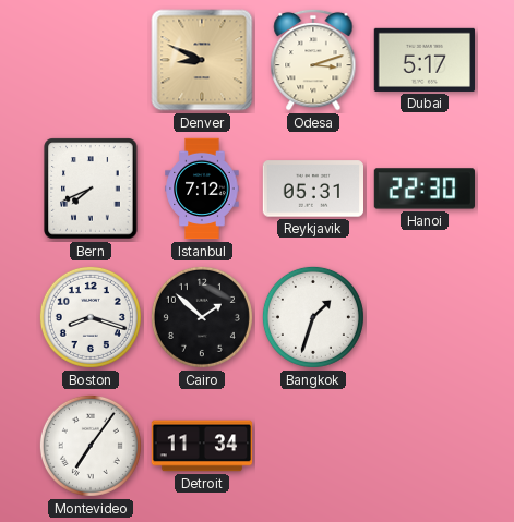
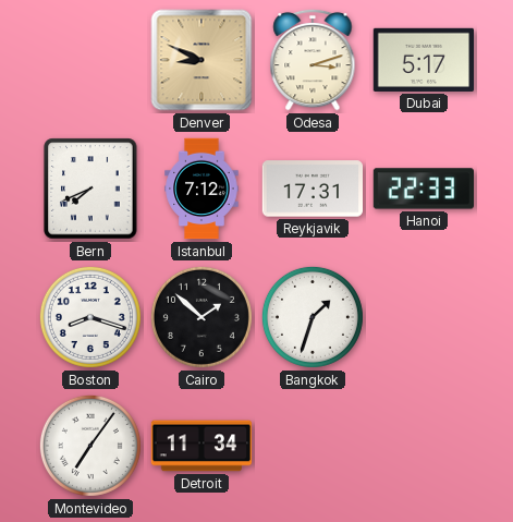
Reykjavik: 05:31 -> 17:31 (313, 189)
Hanoi: 22:30 -> 22:33 (423, 189)
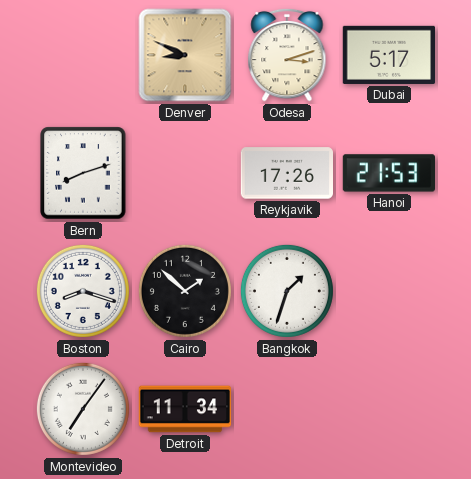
Bern: 7:41 -> 8:12 (83, 173)
Istanbul: 7:12 -> none (201, 189)
Reykjavik: 17:31 -> 17:26 (287, 173)
Hanoi: 22:33 -> 21:53 (388, 173)
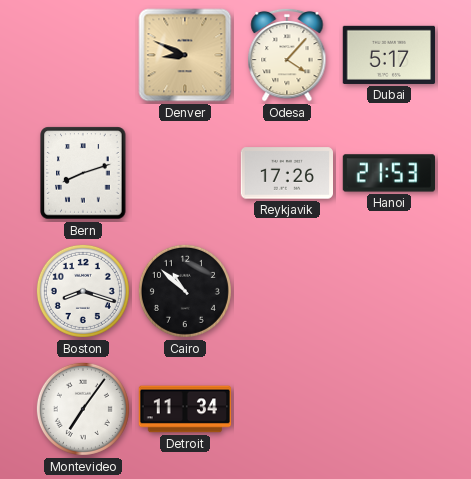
Odesa: 3:12 -> 4:07 (287, 55)
Cairo: 1:52 -> 10:52 (185, 291)
Bangkok: 1:33 -> none (287, 291)
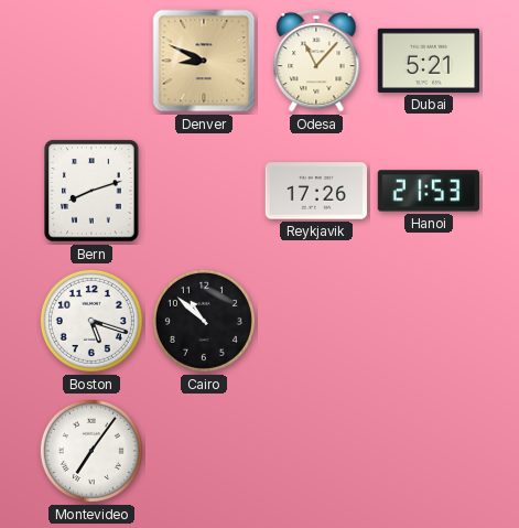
Odesa: 4:07 -> 11:07 (316, 61)
Dubai: 5:17 -> 5:21 (428, 61)
Boston: 8:18 -> 5:18 (91, 321)
Detroit: 11:34 -> none (185, 409)
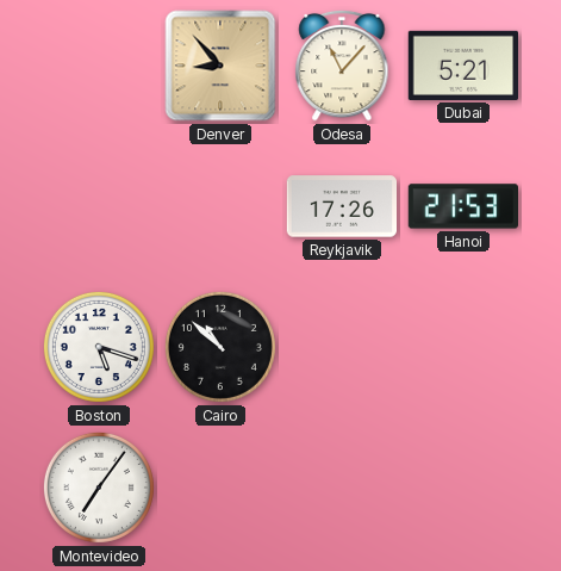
Denver: 8:49 -> 8:53 (220, 66)
Bern: 8:12 -> none (91, 191)
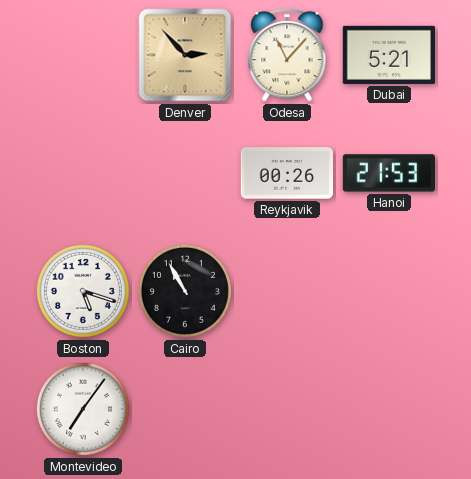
Denver: 8:53 -> 2:53 (185, 55)
Reykjavik: 17:26 -> 00:26 (287, 173)
Cairo: 10:52 -> 10:55 (185, 291)
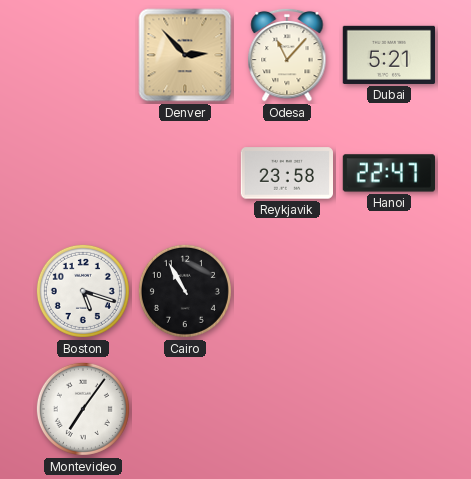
Reykjavik: 00:26 -> 23:58 (287, 173)
Hanoi: 21:53 -> 22:47 (388, 173)
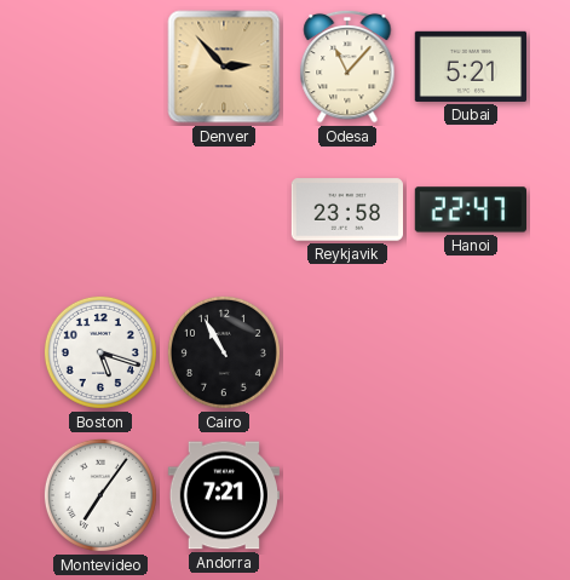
Andorra: none -> 7:21 (223, 495)
